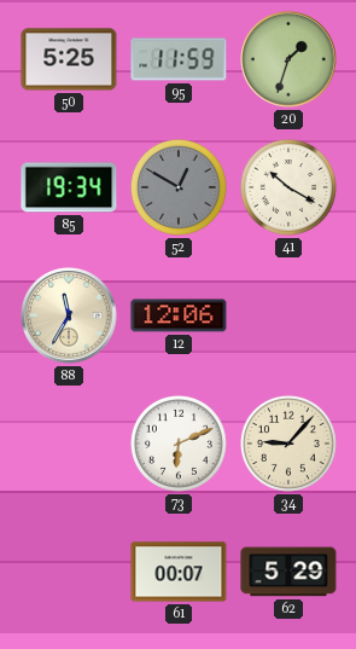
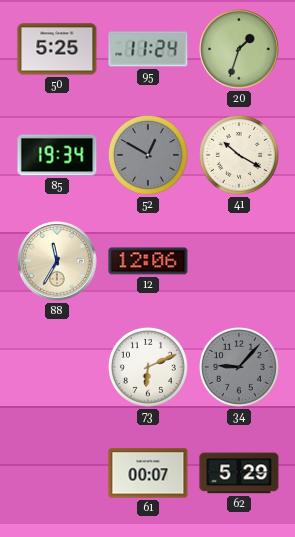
95: 11:59 -> 11:24 (148, 49)
34 dial: cream -> grey (239, 367)
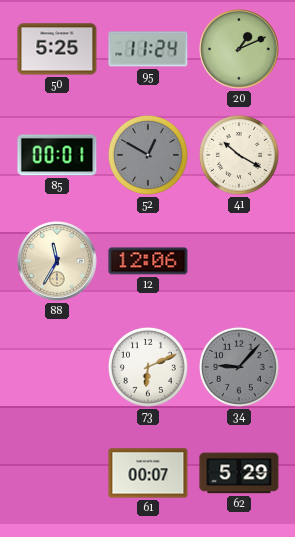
20: 1:33 -> 1:11 (239, 49)
85: 19:34 -> 00:01 (57, 155)
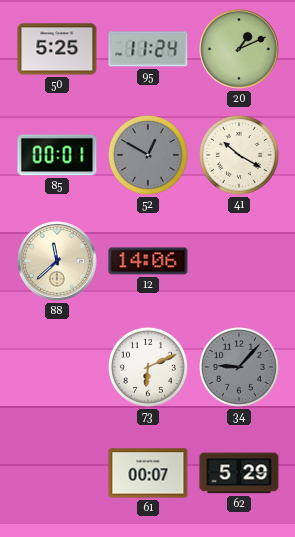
88: 11:35 -> 11:38 (57, 261)
12: 12:06 -> 14:06 (148, 261)
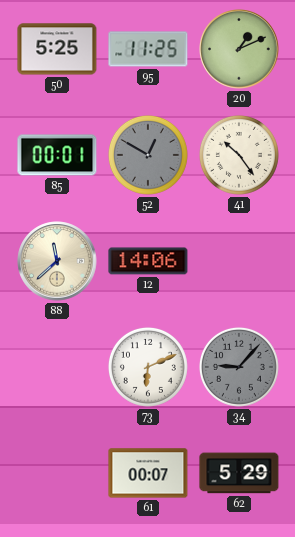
95: 11:24 -> 11:25 (148, 49)
41: 10:20 -> 10:24 (239, 155)
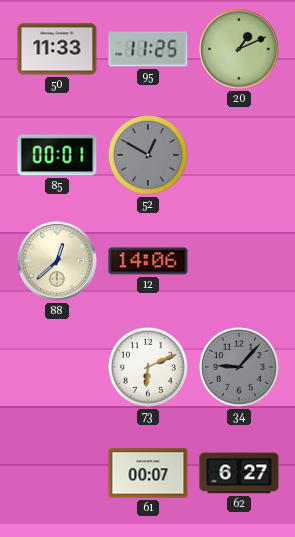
50: 5:25 -> 11:33 (57, 49)
41: 10:24 -> none (239, 155)
88: 11:38 -> 12:38 (57, 261)
62: 5:29 -> 6:27 (239, 473)
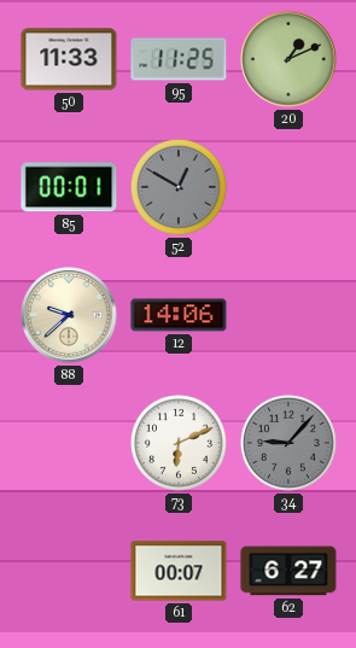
88: 12:38 -> 9:38 (69, 315)
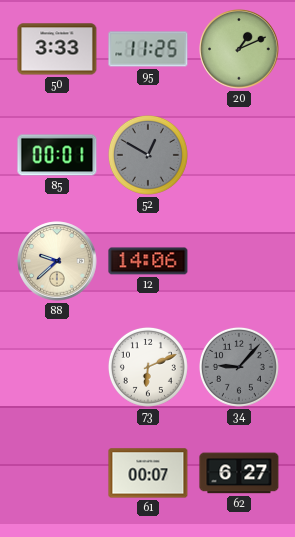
50: 11:33 -> 3:33 (57, 49)
